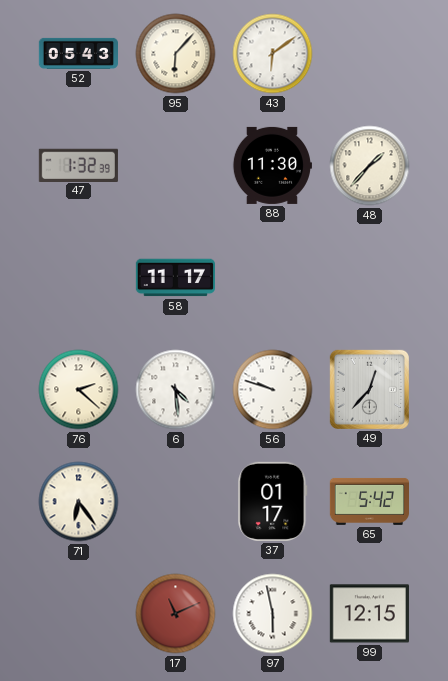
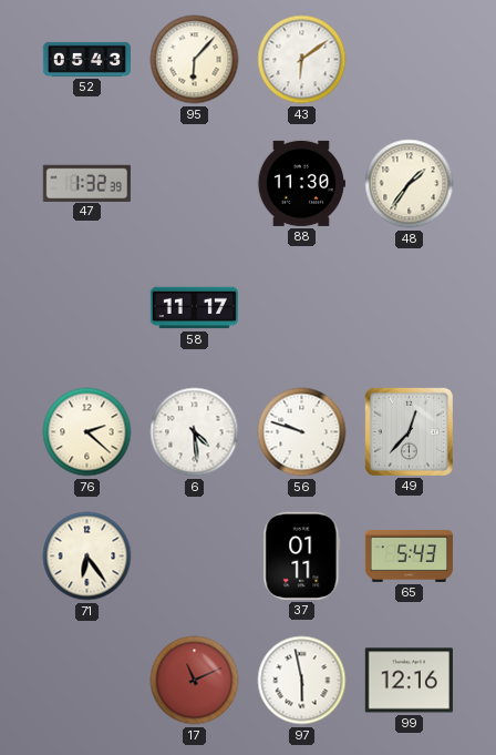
48: 1:37 -> 1:36 (410, 184)
37: 01:17 -> 01:11 (302, 555)
65: 5:42 -> 5:43 (409, 555)
99: 12:15 -> 12:16 (409, 681)
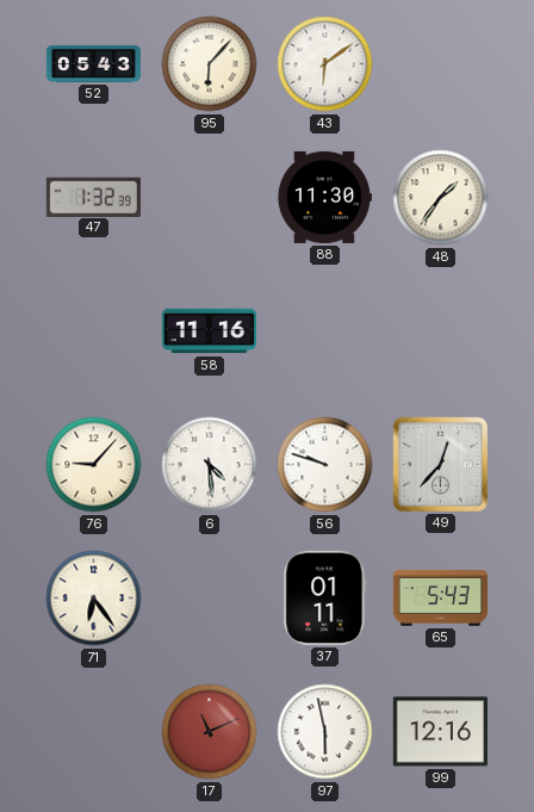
58: 11:17 -> 11:16 (209, 331)
76: 2:22 -> 9:07 (94, 465)
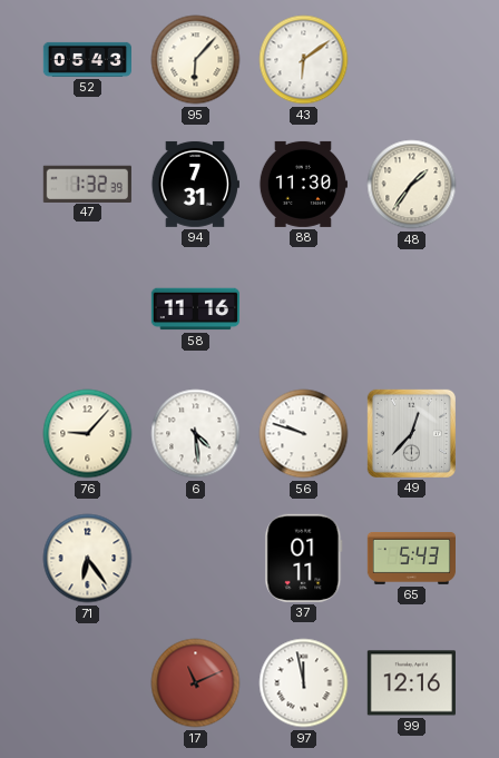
94: none -> 7:31 (195, 184)
97: 5:58 -> 11:58 (304, 683)
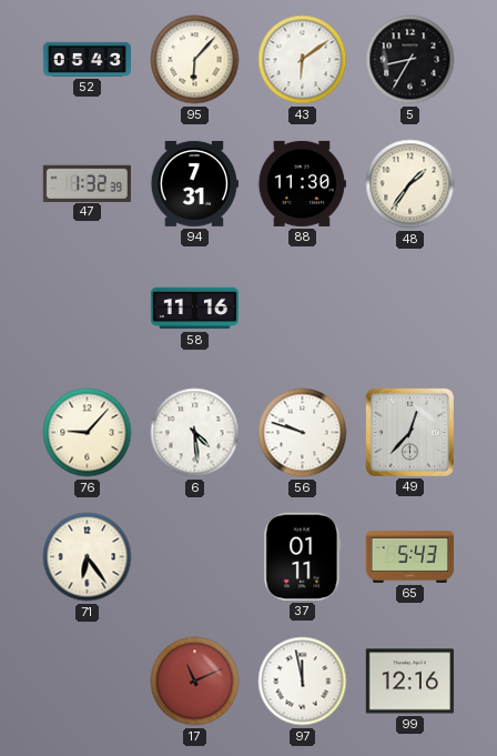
5: none -> 8:35 (410, 60)
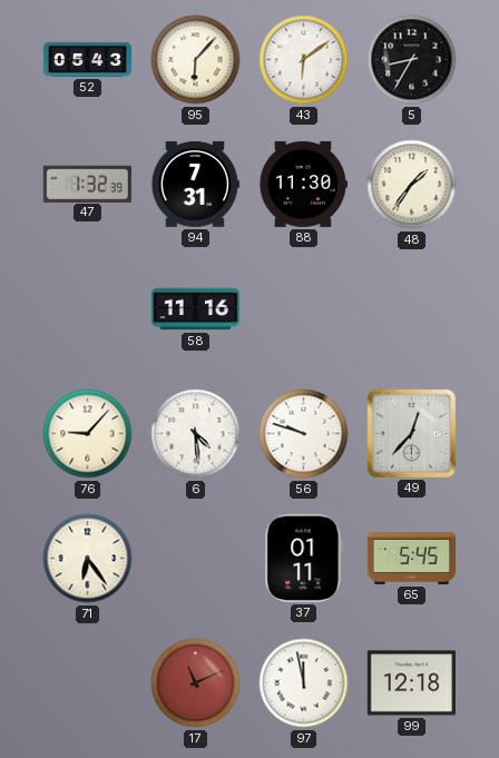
65: 5:43 -> 5:45 (411, 558)
99: 12:16 -> 12:18 (411, 683)
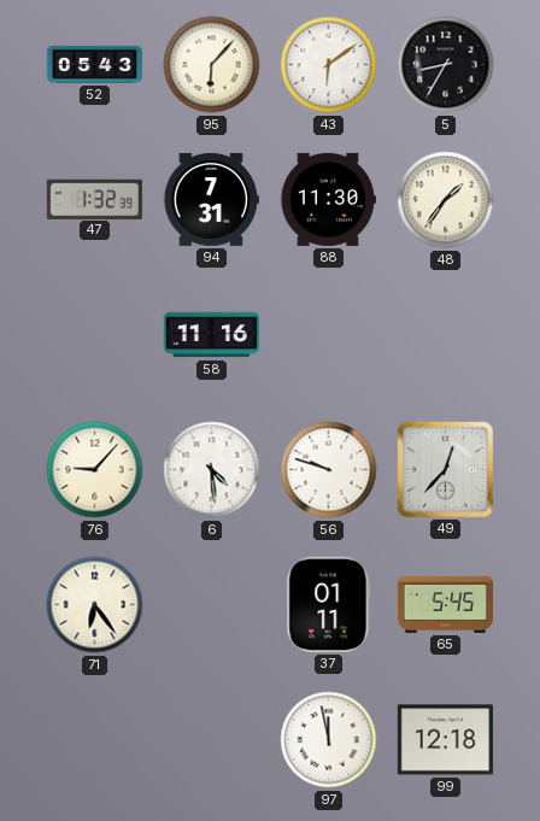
17: 11:11 -> none (196, 683)
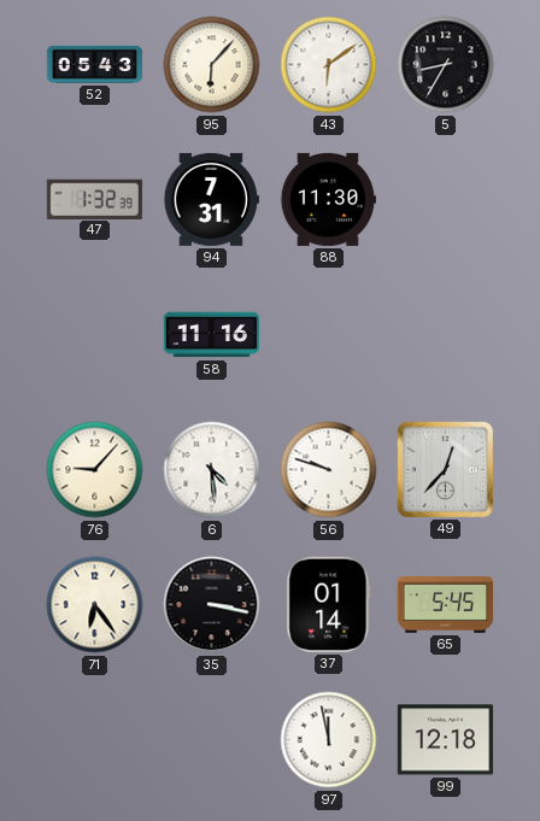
48: 1:36 -> none (446, 200)
35: none -> 3:17 (212, 605)
37: 01:11 -> 01:14 (329, 604)
